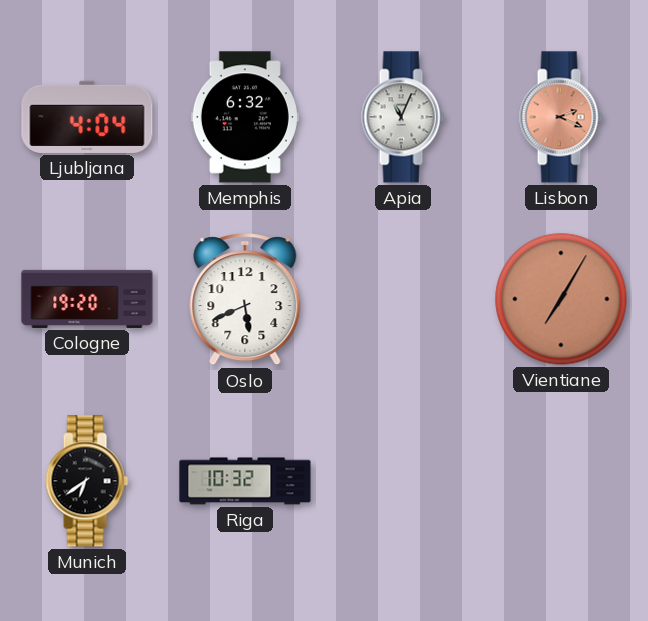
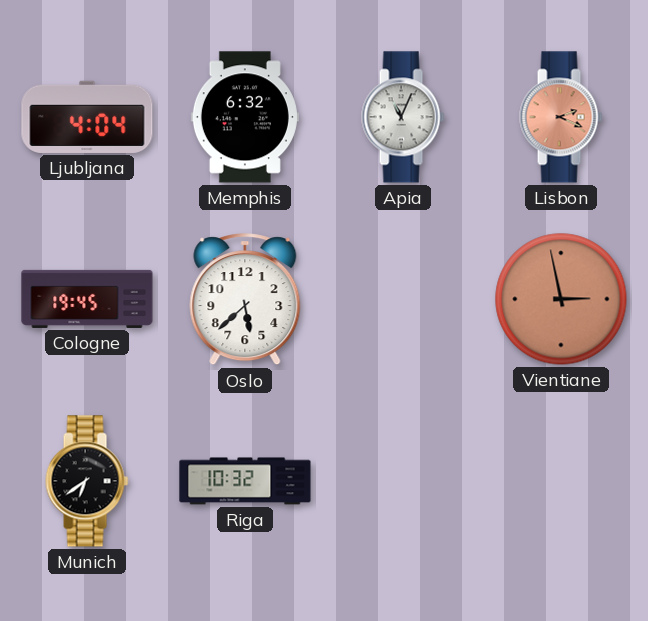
Cologne: 19:20 -> 19:45 (87, 299)
Oslo: 5:41 -> 5:38 (245, 300)
Vientiane: 7:05 -> 2:58 (561, 299)
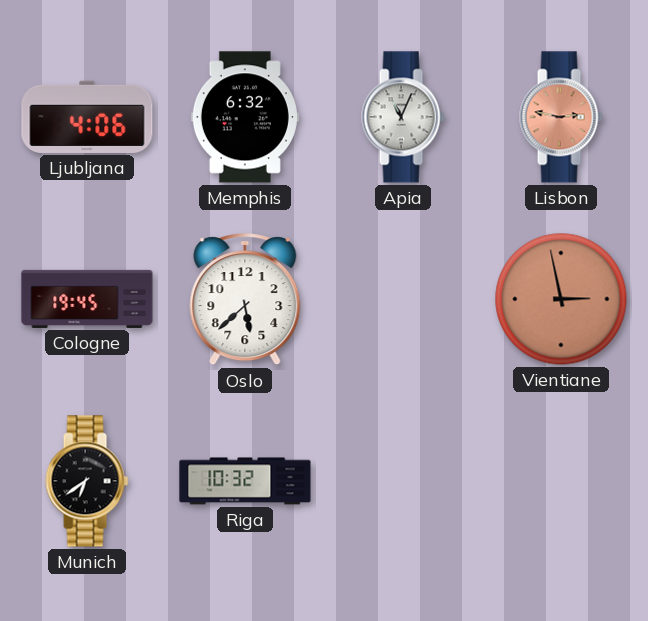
Ljubljana: 4:04 -> 4:06 (87, 117)
Lisbon: 2:19 -> 2:47 (561, 117)
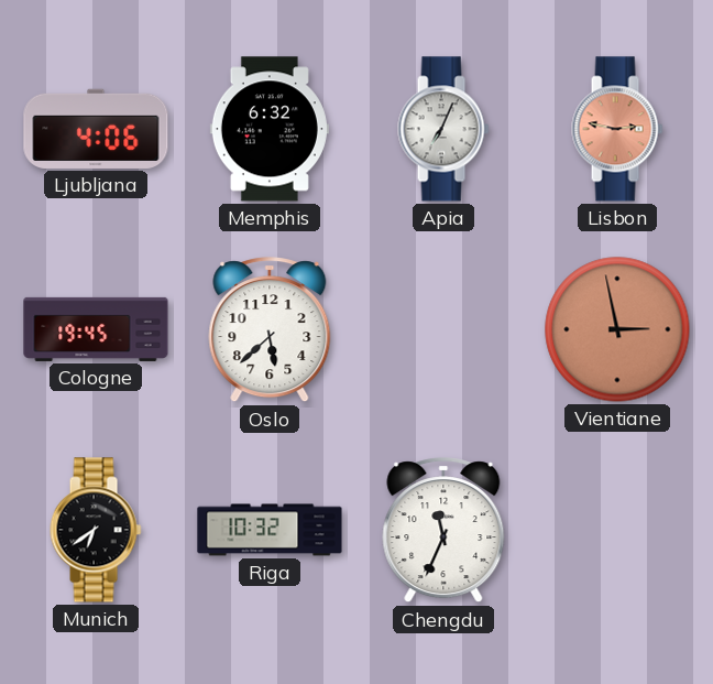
Apia: 11:04 -> 7:04 (443, 129)
Chengdu: none -> 11:34 (443, 531)
